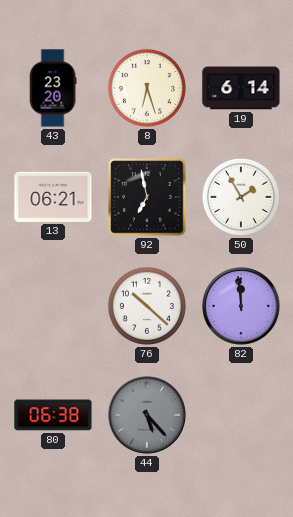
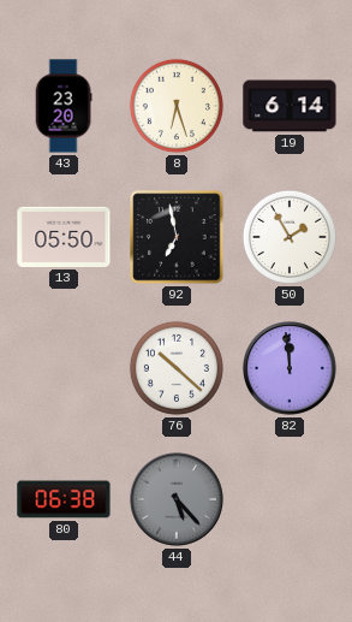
13: 06:21 -> 05:50 (64, 237)
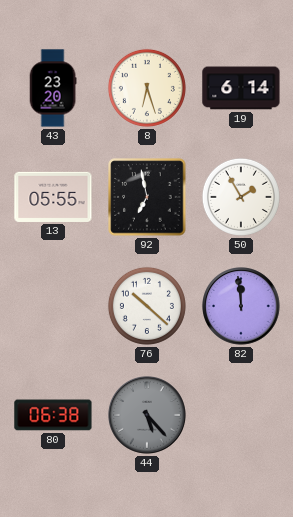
13: 05:50 -> 05:55 (53, 197)
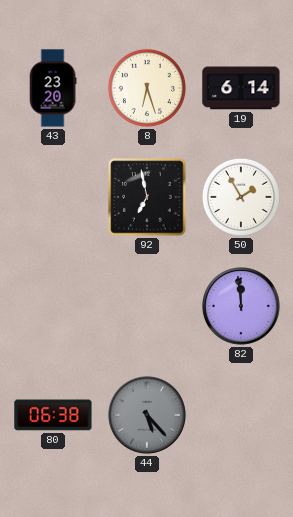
13: 05:55 -> none (53, 197)
76: 10:22 -> none (147, 306)
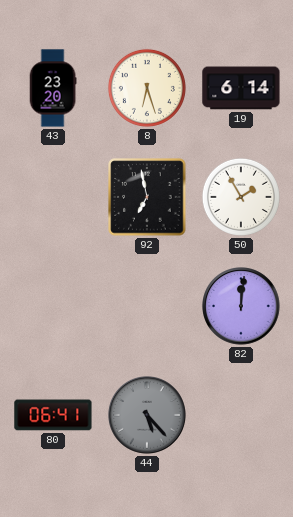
82: 11:59 -> 12:01 (242, 307)
80: 06:38 -> 06:41 (53, 415)
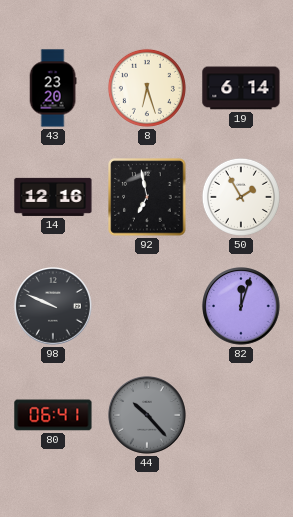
14: none -> 12:16 (53, 197)
98: none -> 9:49 (54, 307)
82: 12:01 -> 12:03 (242, 307)
44: 5:23 -> 10:23 (148, 416)
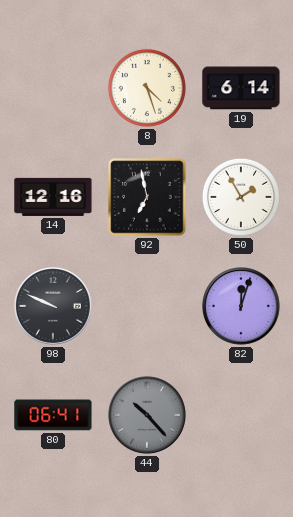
43: 23:20 -> none (53, 88)
8: 6:27 -> 4:27 (147, 88)
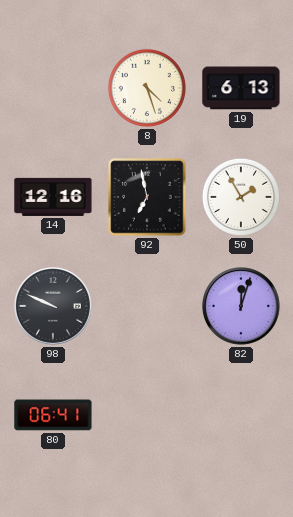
19: 6:14 -> 6:13 (241, 88)
44: 10:23 -> none (148, 416)
